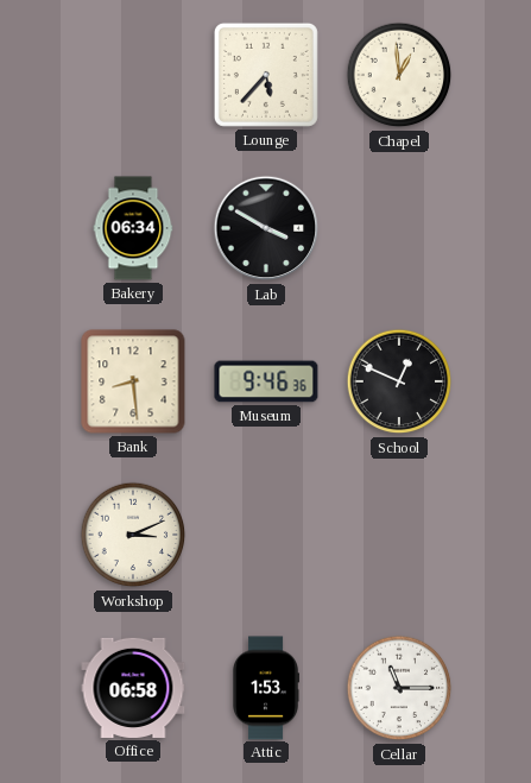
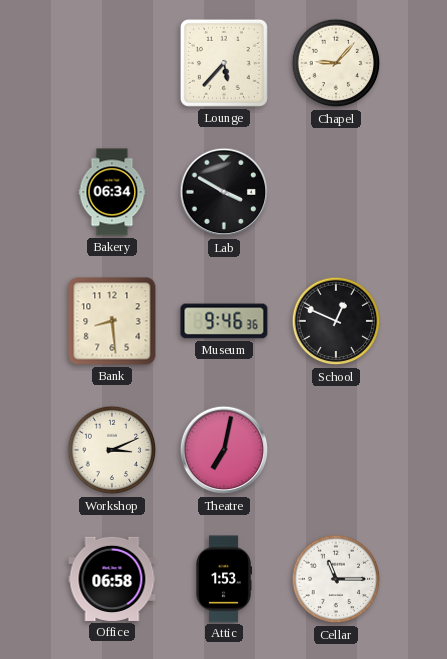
Chapel: 12:59 -> 9:07 (336, 63)
Theatre: none -> 7:02 (224, 450)
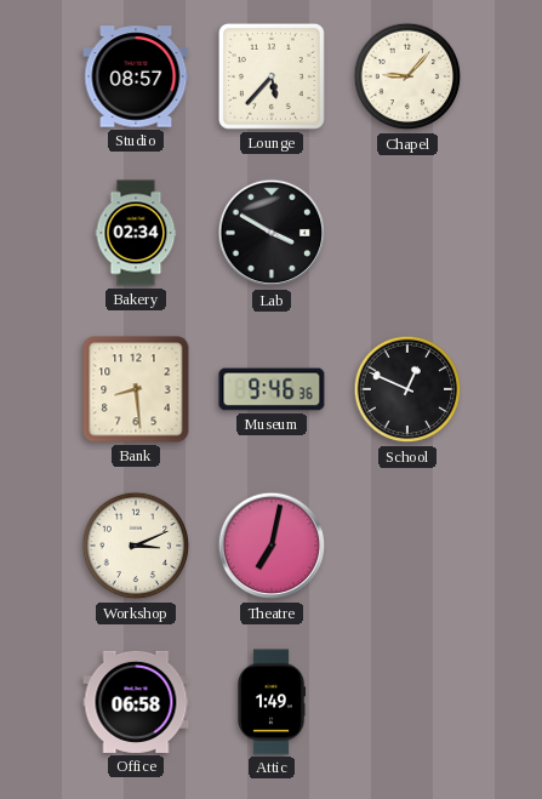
Studio: none -> 08:57 (136, 76)
Bakery: 06:34 -> 02:34 (136, 233)
Attic: 1:53 -> 1:49 (272, 702)
Cellar: 11:15 -> none (336, 579)
